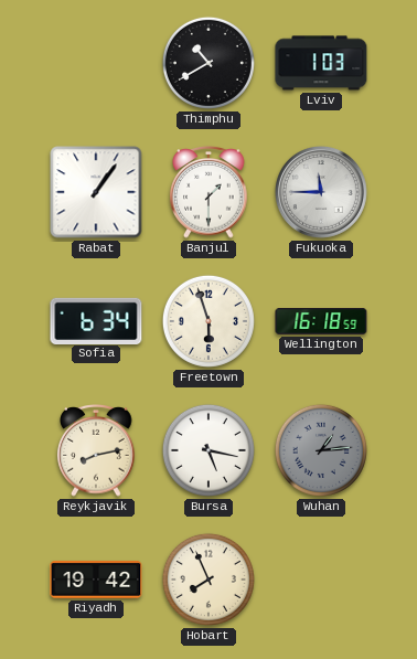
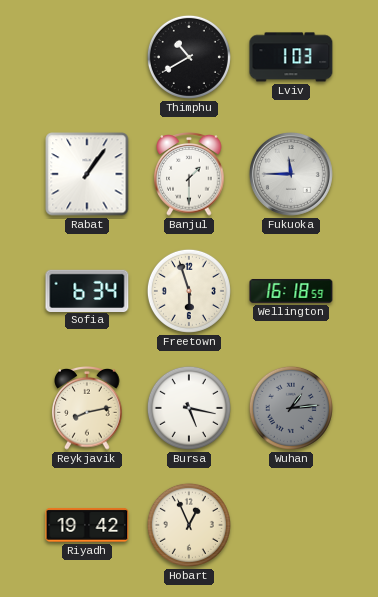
Hobart: 7:56 -> 12:56 (189, 525)
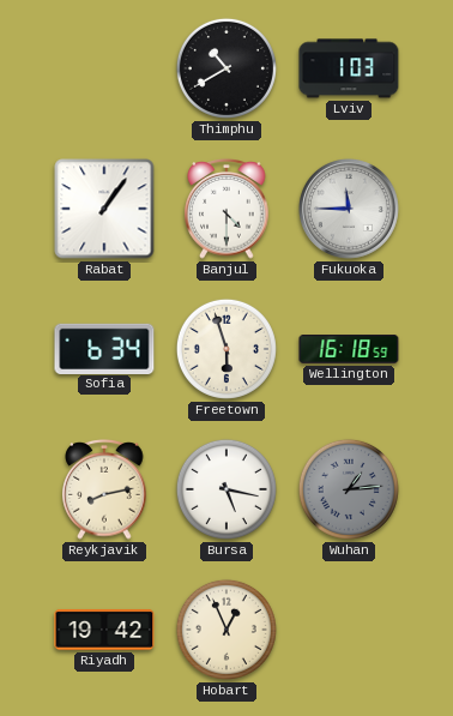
Banjul: 1:30 -> 4:30 (226, 210)
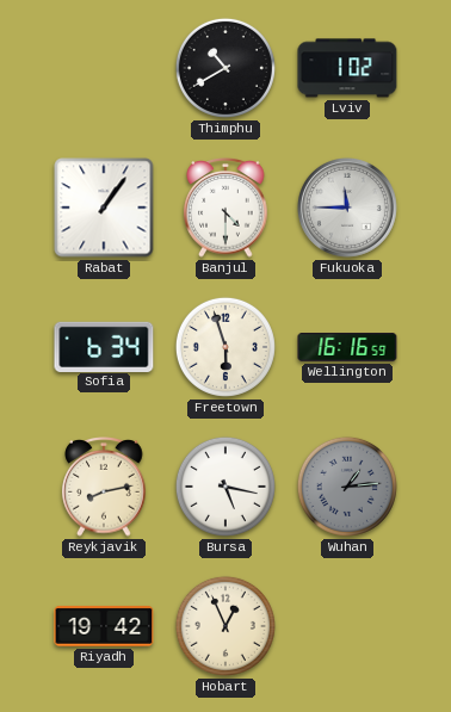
Lviv: 1:03 -> 1:02 (347, 68)
Wellington: 16:18 -> 16:16 (347, 347)
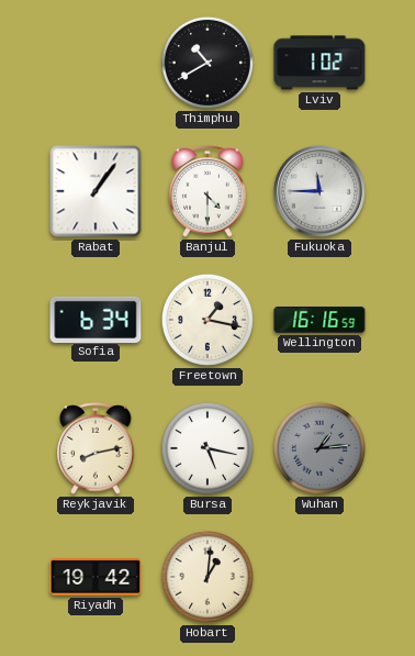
Freetown: 5:57 -> 1:17 (207, 320)
Hobart: 12:56 -> 1:01 (207, 577)
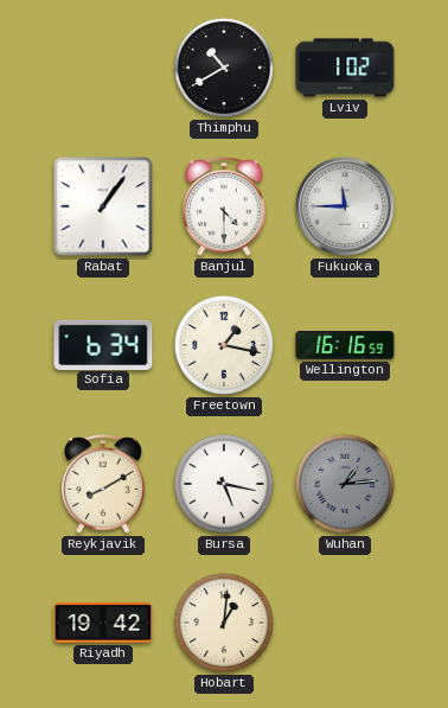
Reykjavik: 8:13 -> 8:10 (103, 485)
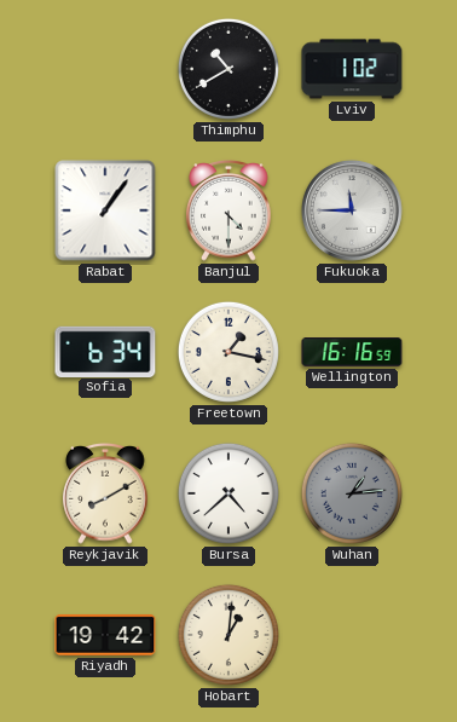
Bursa: 5:17 -> 4:38 (228, 493)
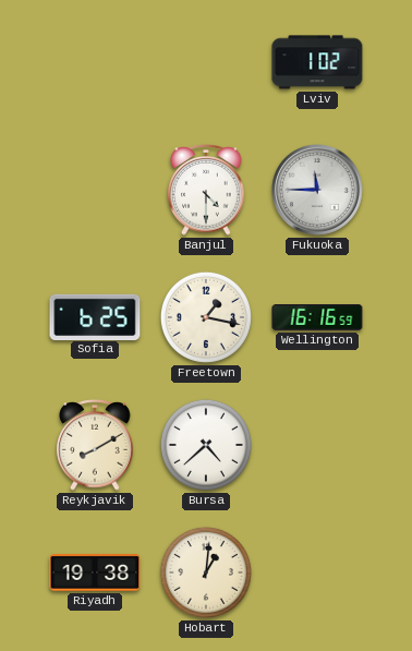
Thimphu: 10:40 -> none (228, 69)
Rabat: 1:06 -> none (105, 210)
Sofia: 6:34 -> 6:25 (95, 316)
Wuhan: 1:14 -> none (352, 493)
Riyadh: 19:42 -> 19:38 (95, 572)
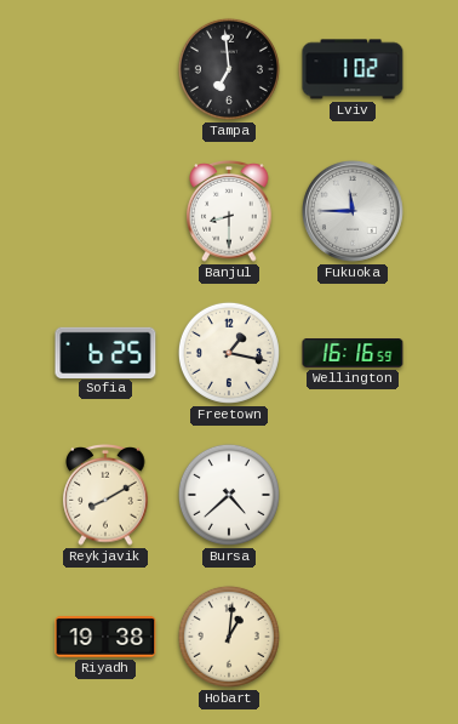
Tampa: none -> 6:59 (229, 69)
Banjul: 4:30 -> 8:30 (229, 212)
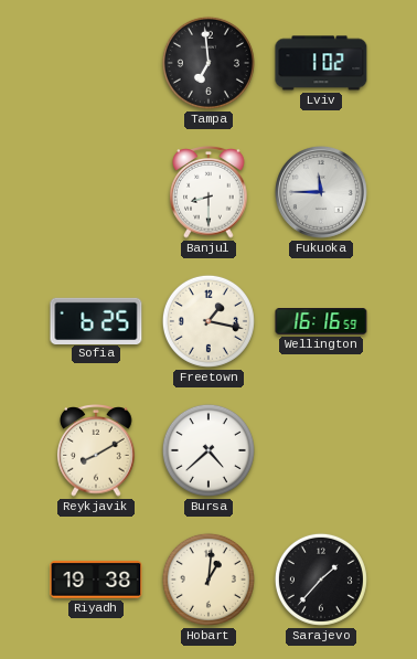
Sarajevo: none -> 1:37 (321, 580)
